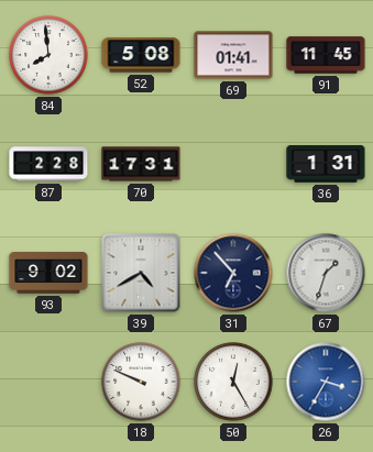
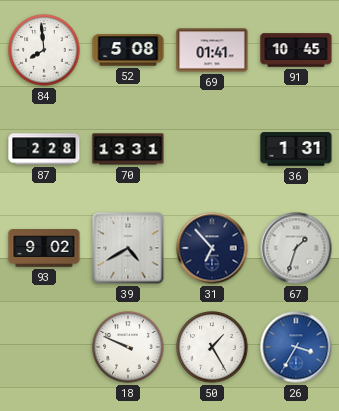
91: 11:45 -> 10:45 (296, 50)
70: 17:31 -> 13:31 (128, 149)
50: 12:25 -> 1:25 (212, 347)
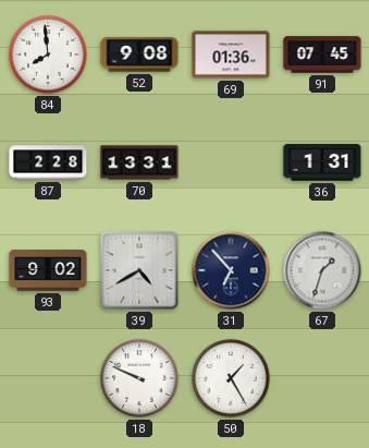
52: 5:08 -> 9:08 (139, 55)
69: 01:41 -> 01:36 (231, 55)
91: 10:45 -> 07:45 (322, 55)
26: 3:35 -> none (296, 347)
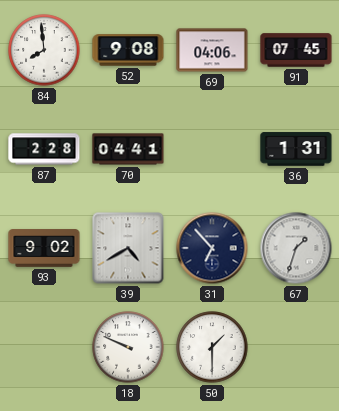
69: 01:36 -> 04:06 (212, 50)
70: 13:31 -> 04:41 (128, 149)
50: 1:25 -> 1:30 (212, 347)
